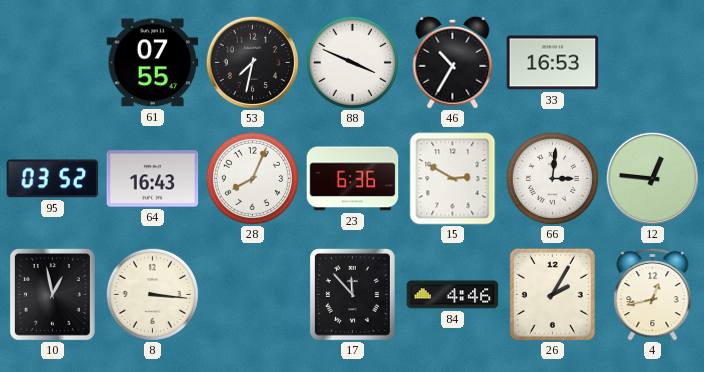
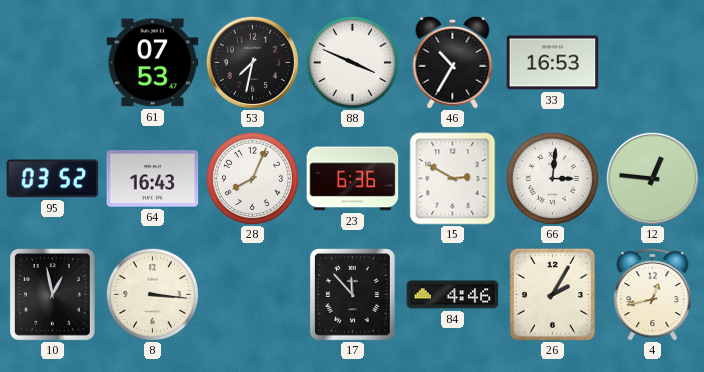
61: 07:55 -> 07:53 (153, 63)
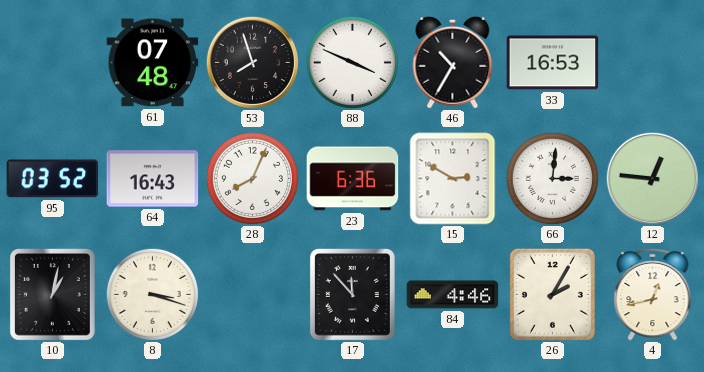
61: 07:53 -> 07:48 (153, 63)
53: 7:32 -> 7:57 (252, 62)
10: 12:58 -> 1:02 (53, 295)
8: 3:16 -> 3:18 (152, 294)
